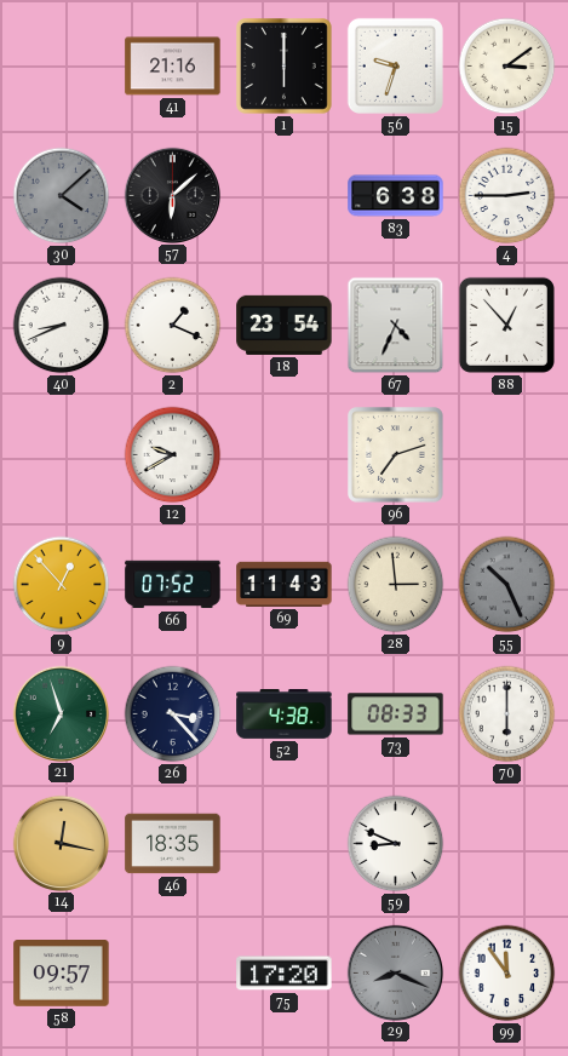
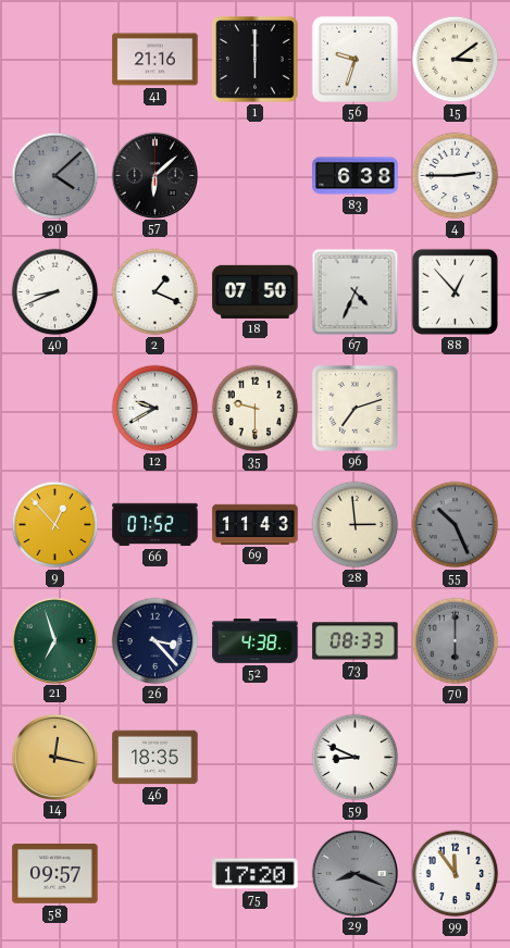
18: 23:54 -> 07:50 (256, 291)
35: none -> 9:30 (256, 409)
70 dial: white -> grey (456, 641)
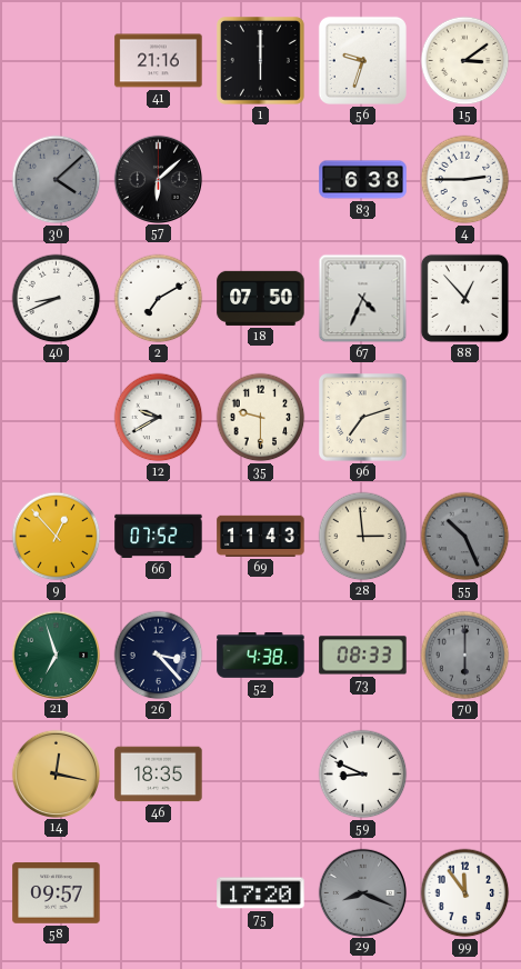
2: 1:19 -> 7:10 (159, 299)
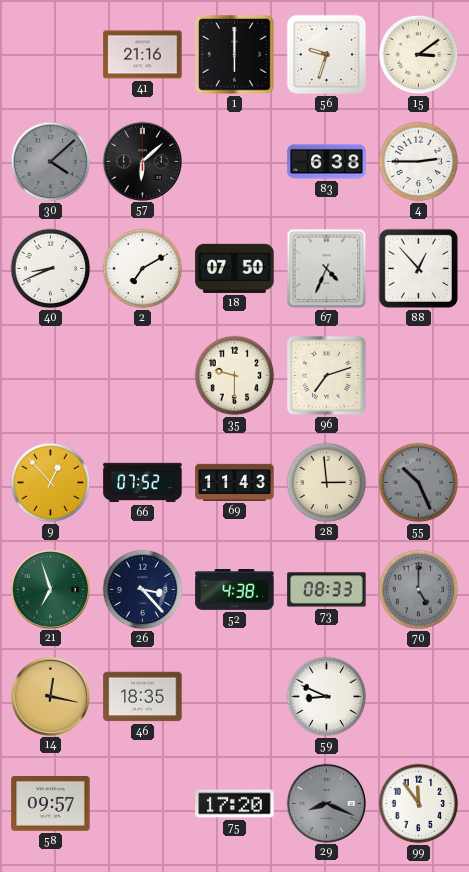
12: 9:40 -> none (159, 418)
70: 6:00 -> 5:00 (419, 590)
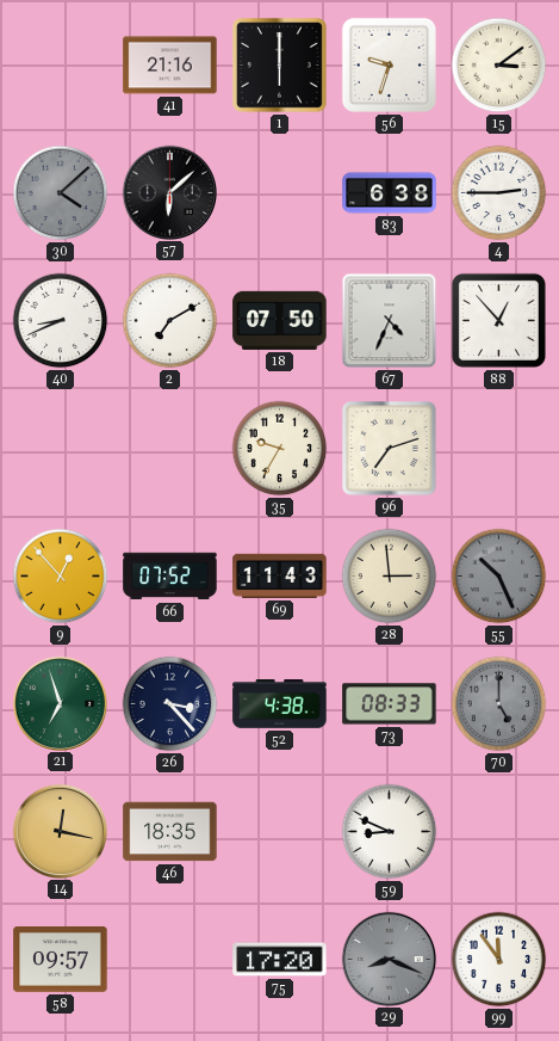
35: 9:30 -> 9:35 (280, 449)
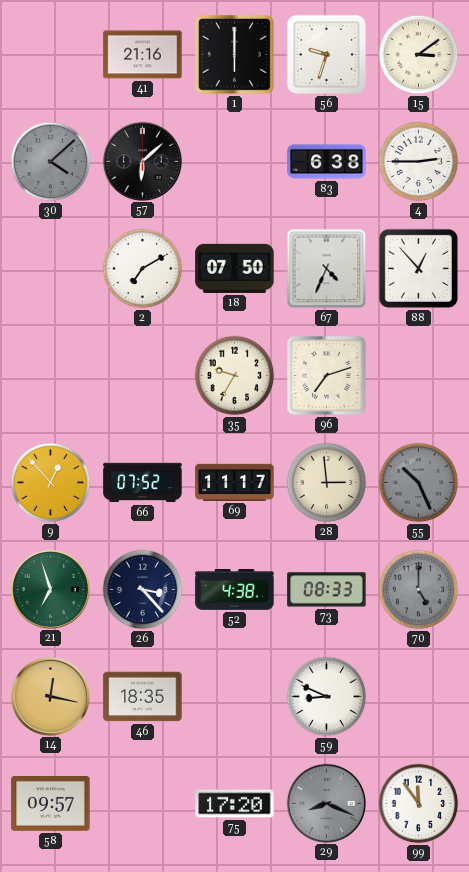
40: 8:41 -> none (61, 321)
69: 11:43 -> 11:17 (235, 482)
